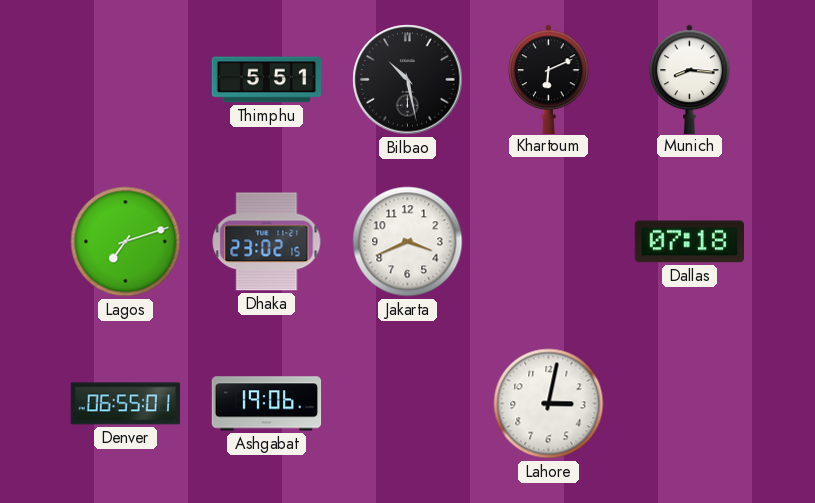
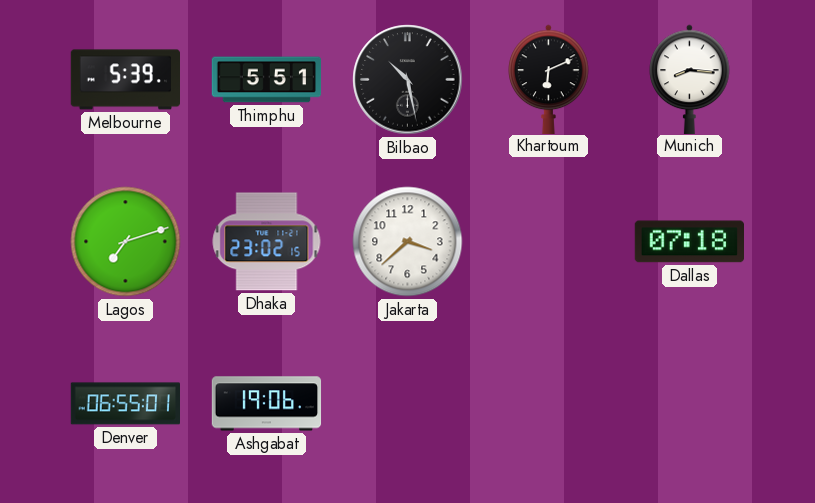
Melbourne: none -> 5:39 (126, 80)
Jakarta: 3:41 -> 3:38 (408, 242)
Lahore: 3:02 -> none (549, 404)
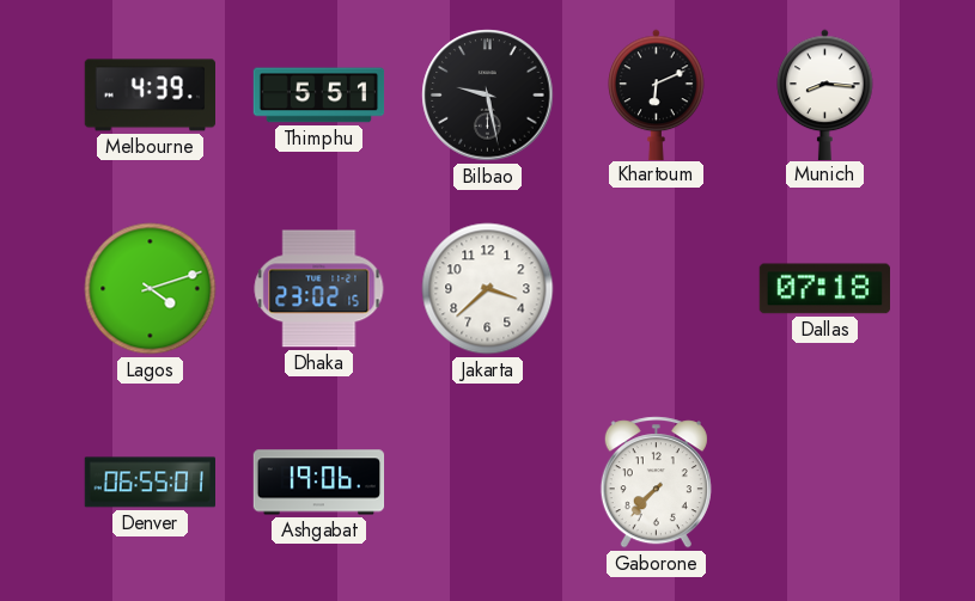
Melbourne: 5:39 -> 4:39 (151, 96)
Bilbao: 10:28 -> 9:28 (488, 96)
Lagos: 7:12 -> 4:12 (151, 289)
Gaborone: none -> 7:37 (656, 483)
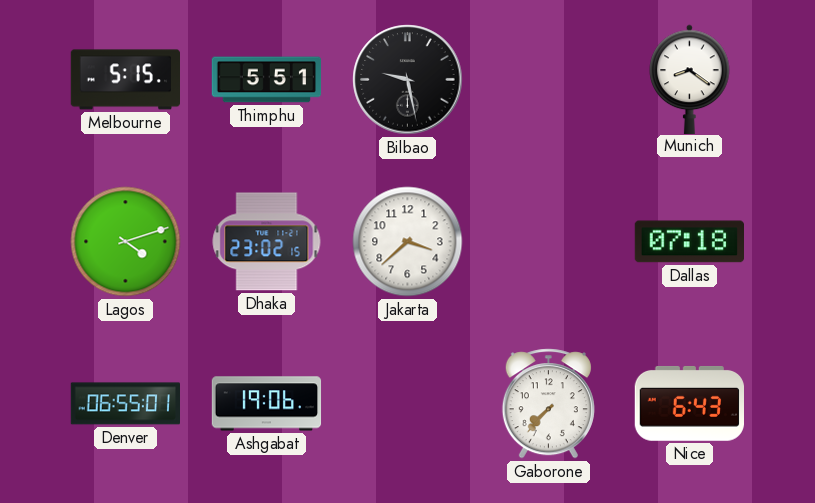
Melbourne: 4:39 -> 5:15 (126, 80)
Khartoum: 6:11 -> none (657, 94)
Munich: 8:16 -> 8:21 (690, 79)
Nice: none -> 6:43 (689, 403)
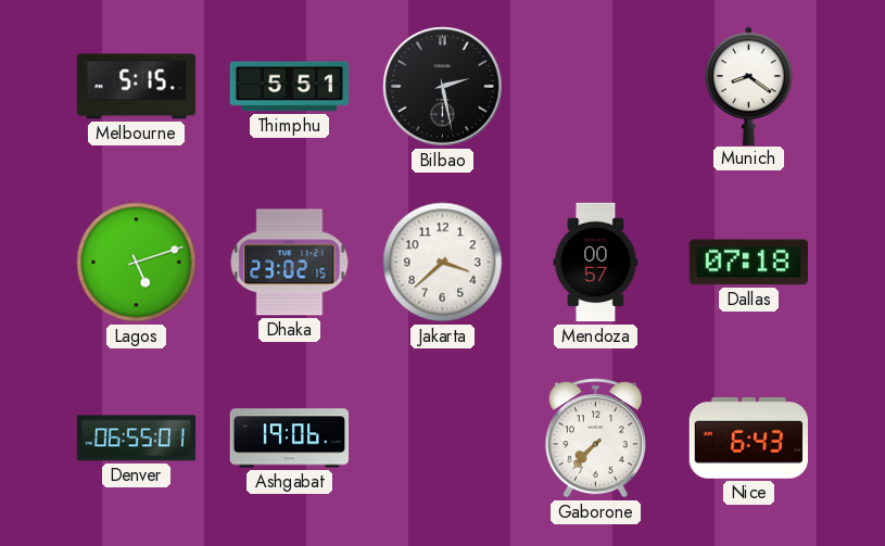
Bilbao: 9:28 -> 2:28 (443, 87)
Lagos: 4:12 -> 5:12 (137, 263)
Mendoza: none -> 00:57 (596, 263)
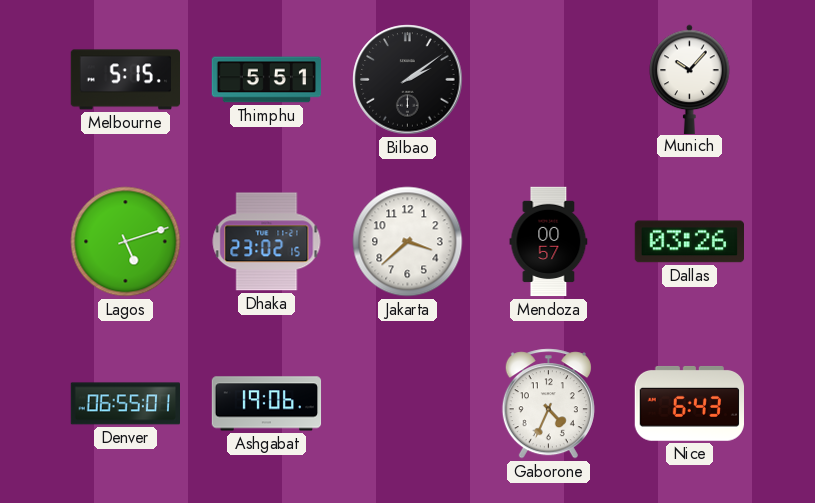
Bilbao: 2:28 -> 2:09 (408, 80)
Munich: 8:21 -> 10:07 (690, 79)
Dallas: 07:18 -> 03:26 (689, 242)
Gaborone: 7:37 -> 4:34 (548, 404)
